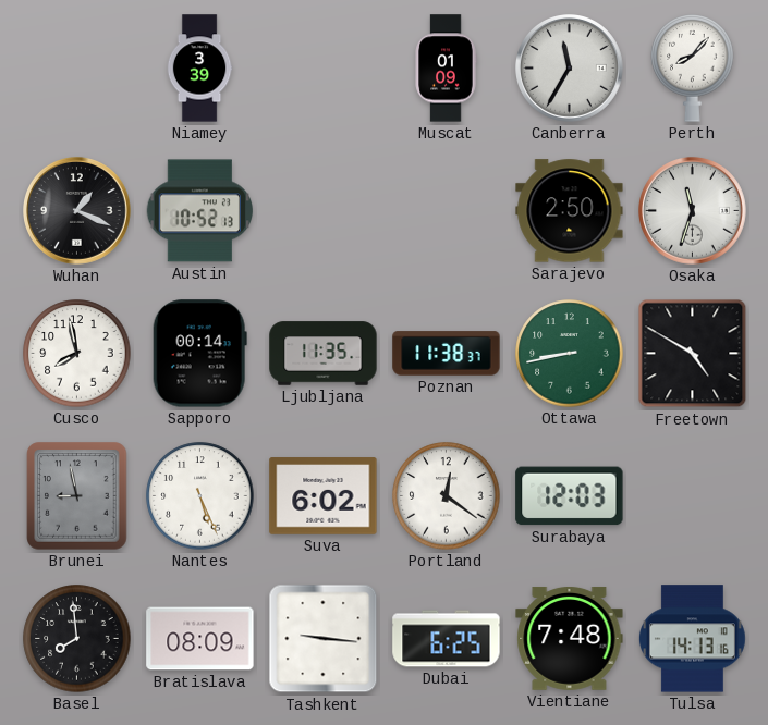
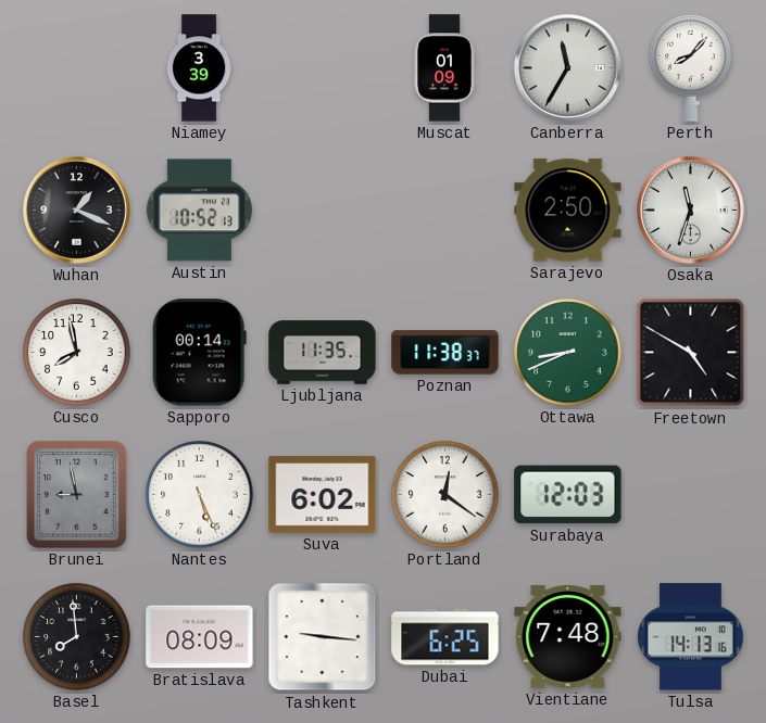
Ottawa: 8:43 -> 8:41 (568, 353)
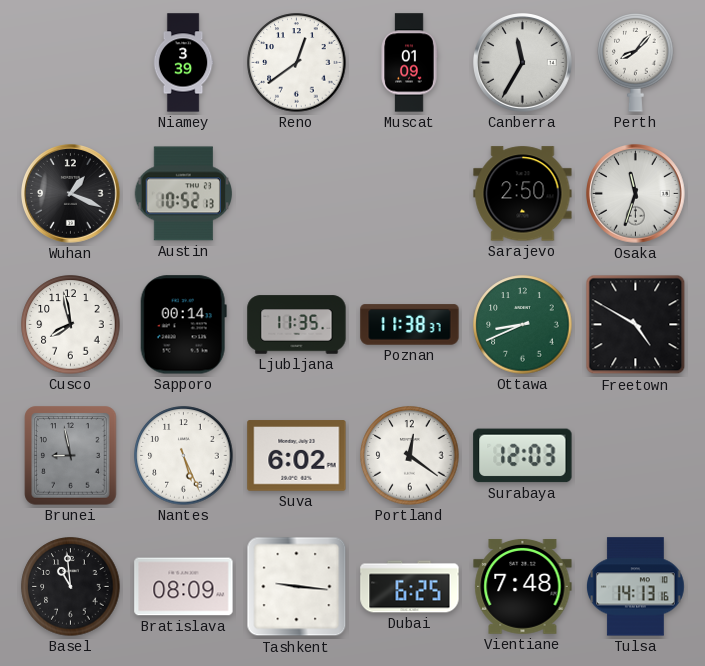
Reno: none -> 12:39 (297, 63)
Basel: 7:59 -> 10:59 (71, 587)
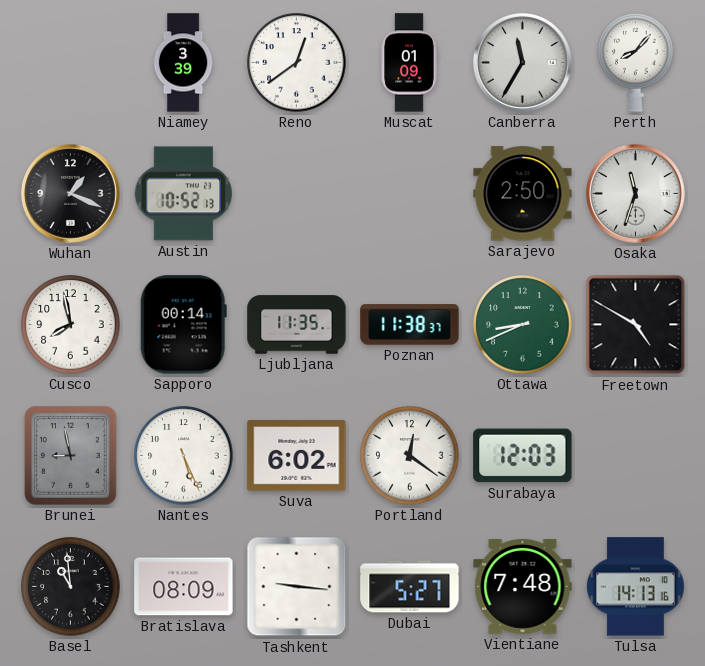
Dubai: 6:25 -> 5:27 (410, 587)
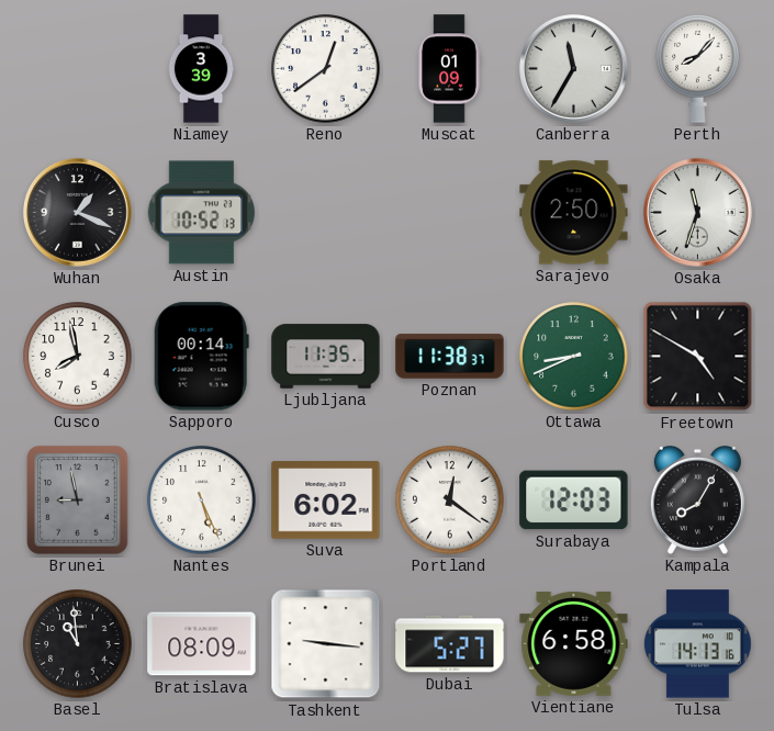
Kampala: none -> 8:05 (697, 501)
Vientiane: 7:48 -> 6:58 (574, 644)
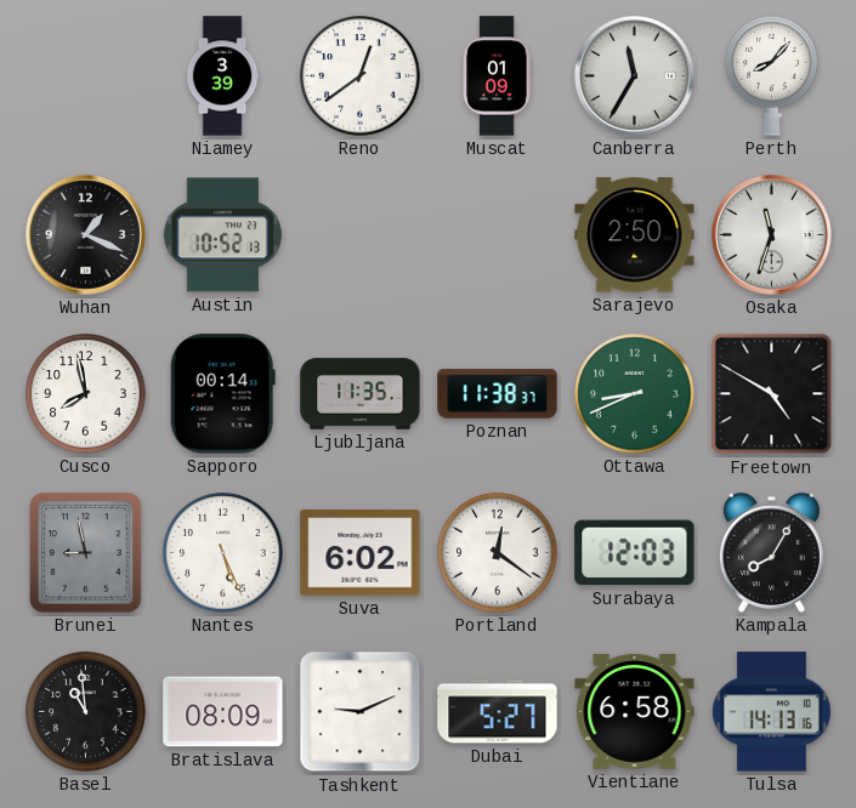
Tashkent: 9:16 -> 9:11 (361, 712)
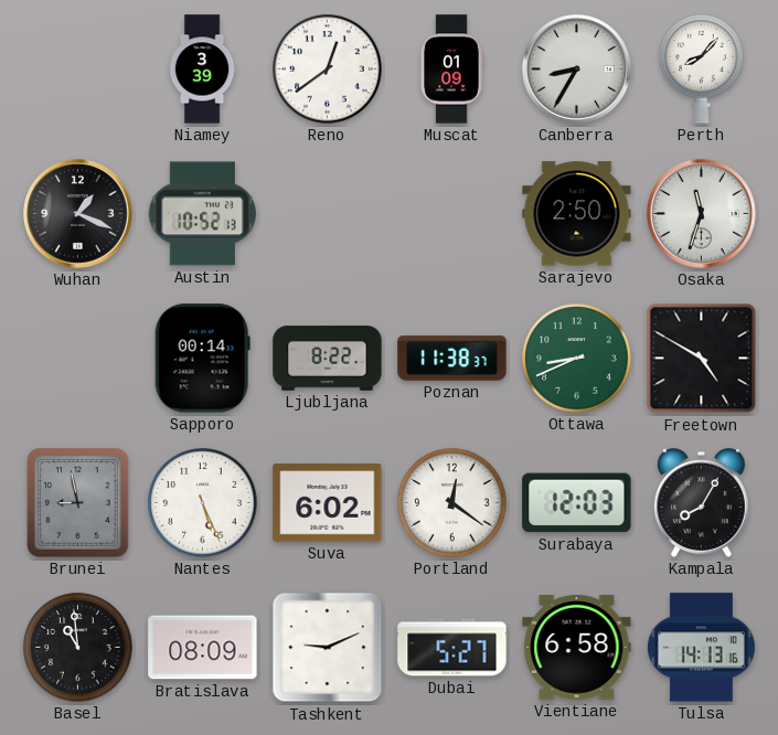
Canberra: 11:35 -> 8:35 (577, 70)
Cusco: 7:58 -> none (86, 394)
Ljubljana: 11:35 -> 8:22 (328, 359)
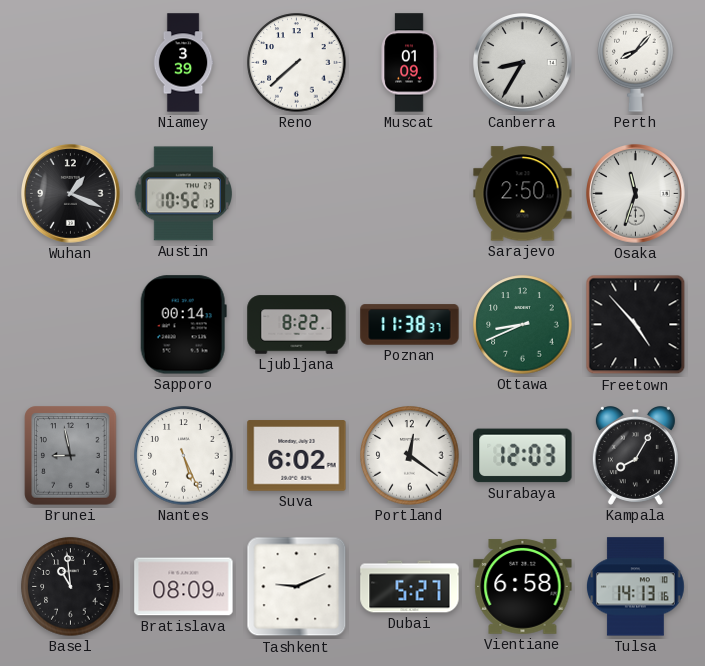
Reno: 12:39 -> 7:38 (297, 63)
Freetown: 4:50 -> 4:53 (636, 325)
